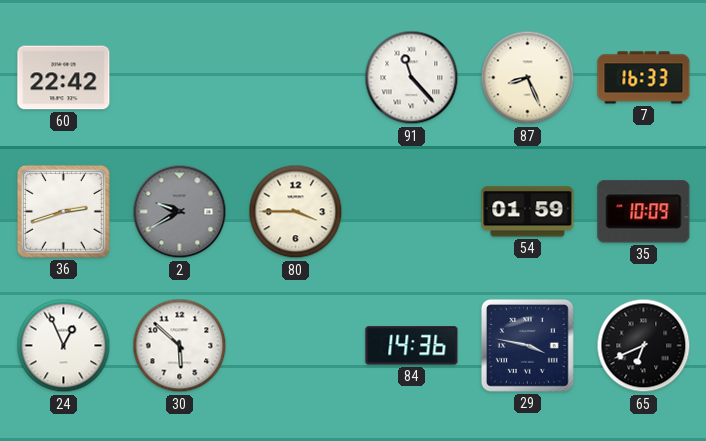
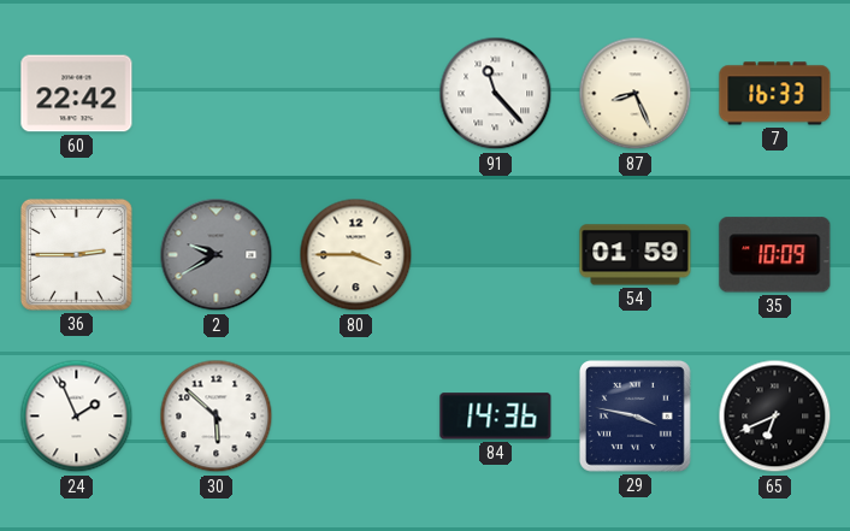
36: 2:42 -> 2:45 (76, 254)
24: 12:56 -> 1:56 (77, 417)
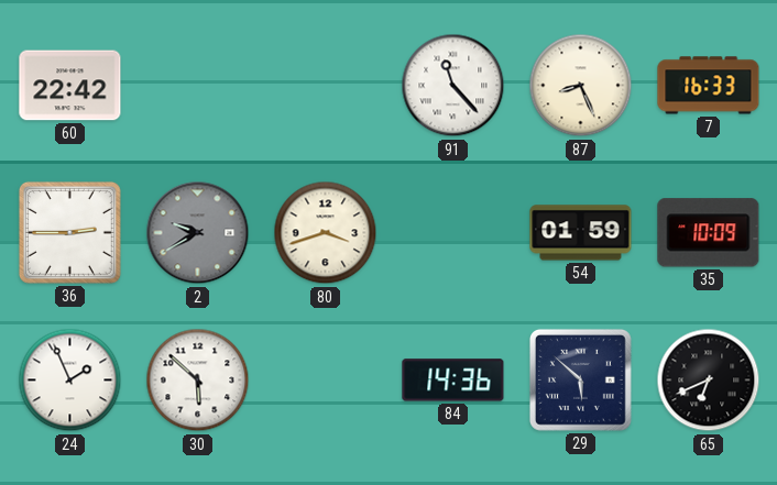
80: 3:45 -> 3:42 (326, 233)
29: 3:47 -> 5:52 (580, 379)
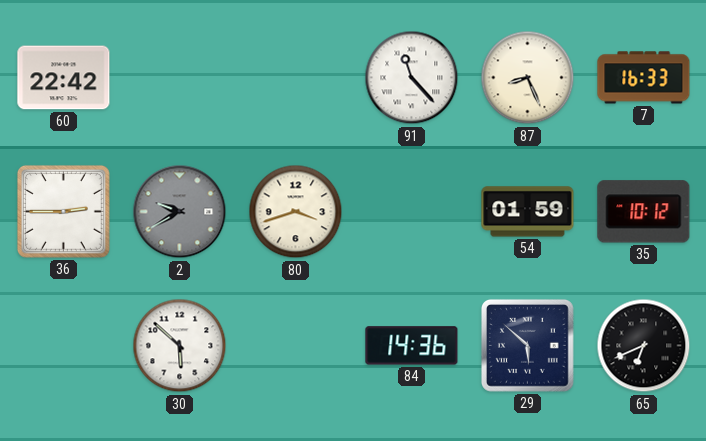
35: 10:09 -> 10:12 (644, 212)
24: 1:56 -> none (70, 381)
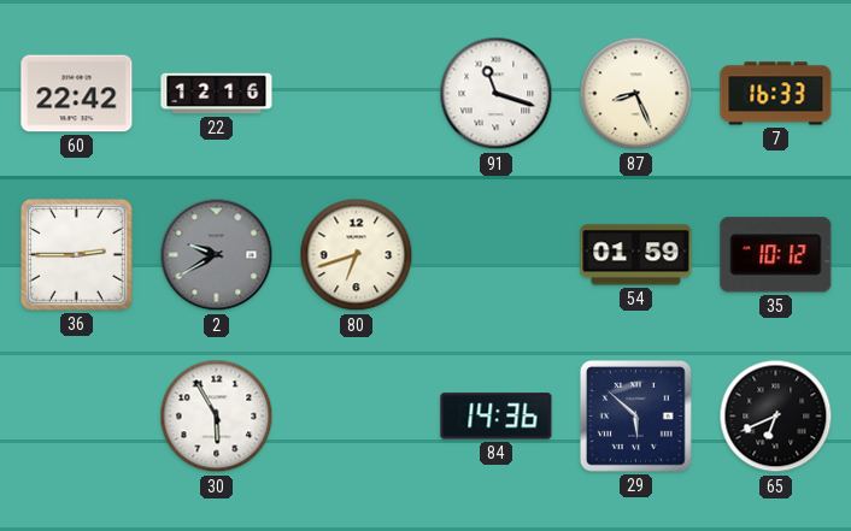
22: none -> 12:16 (217, 94)
91: 11:23 -> 11:18 (497, 94)
80: 3:42 -> 6:42 (357, 255)
30: 5:52 -> 5:55 (217, 417)
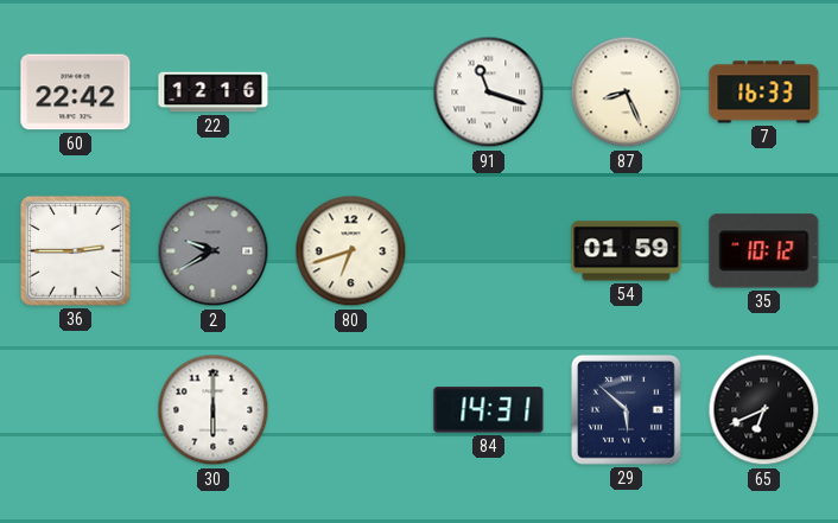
30: 5:55 -> 6:00 (214, 410)
84: 14:36 -> 14:31 (489, 410)
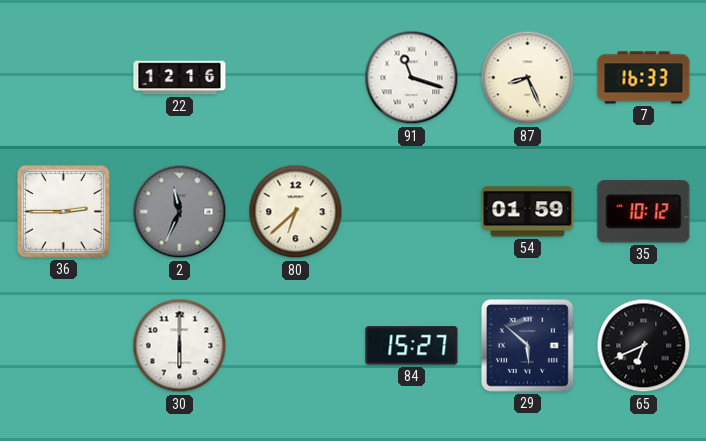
60: 22:42 -> none (76, 93)
2: 9:40 -> 11:34 (180, 212)
80: 6:42 -> 6:38 (296, 212)
84: 14:31 -> 15:27 (412, 346)
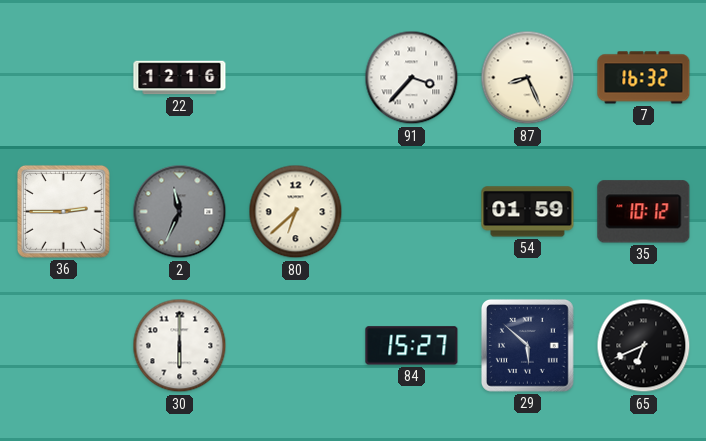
91: 11:18 -> 3:37 (412, 78)
7: 16:33 -> 16:32 (644, 78)
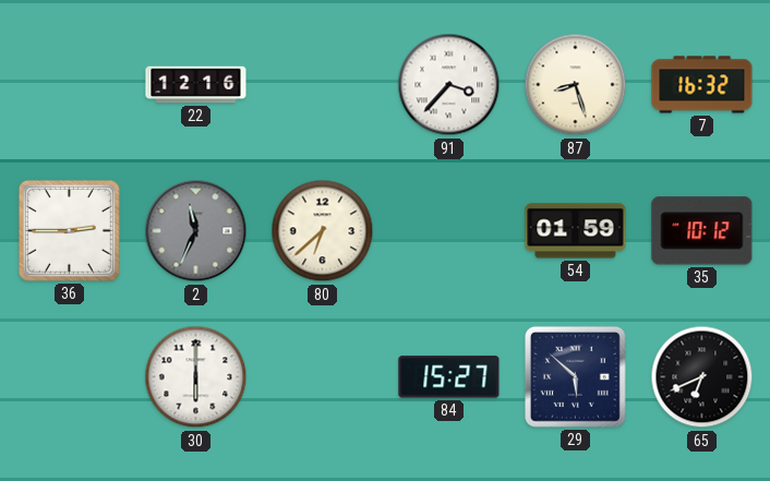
87: 8:26 -> 8:27 (576, 85)
